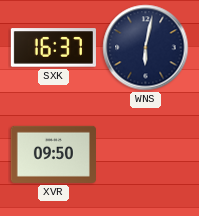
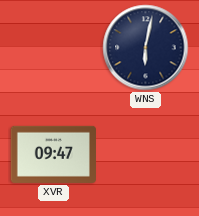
SXK: 16:37 -> none (53, 48)
XVR: 09:50 -> 09:47 (53, 154)
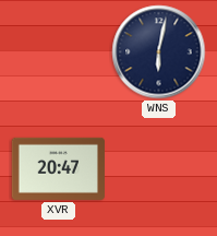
XVR: 09:47 -> 20:47 (58, 168)
